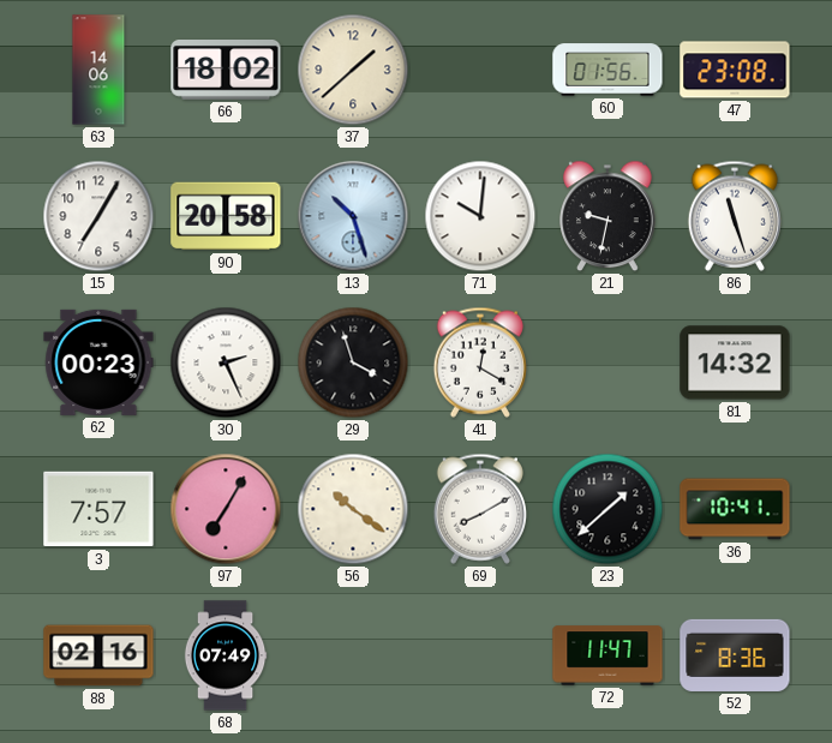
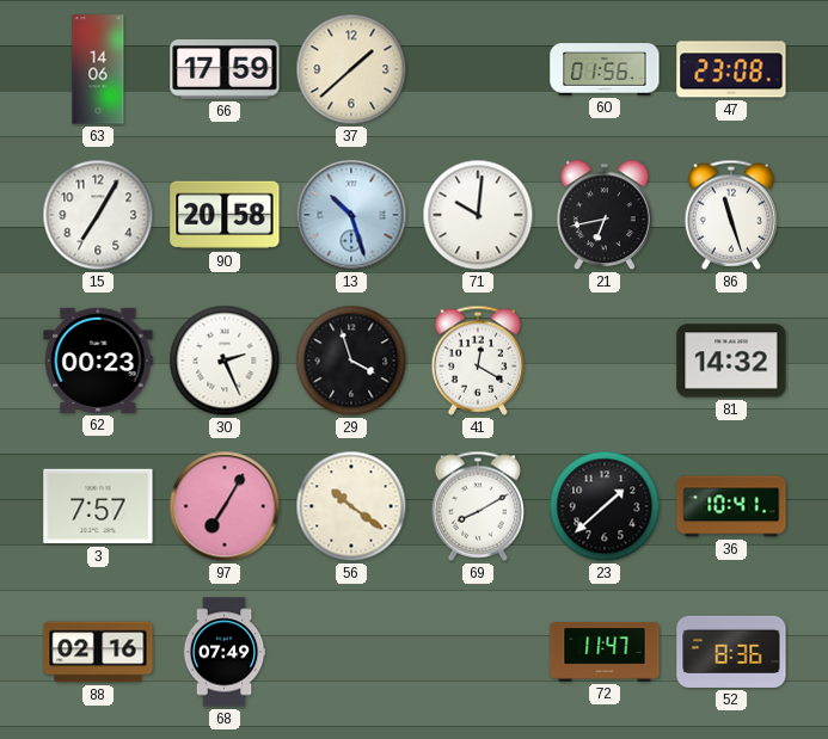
66: 18:02 -> 17:59 (225, 70)
21: 9:32 -> 6:43 (605, 215)
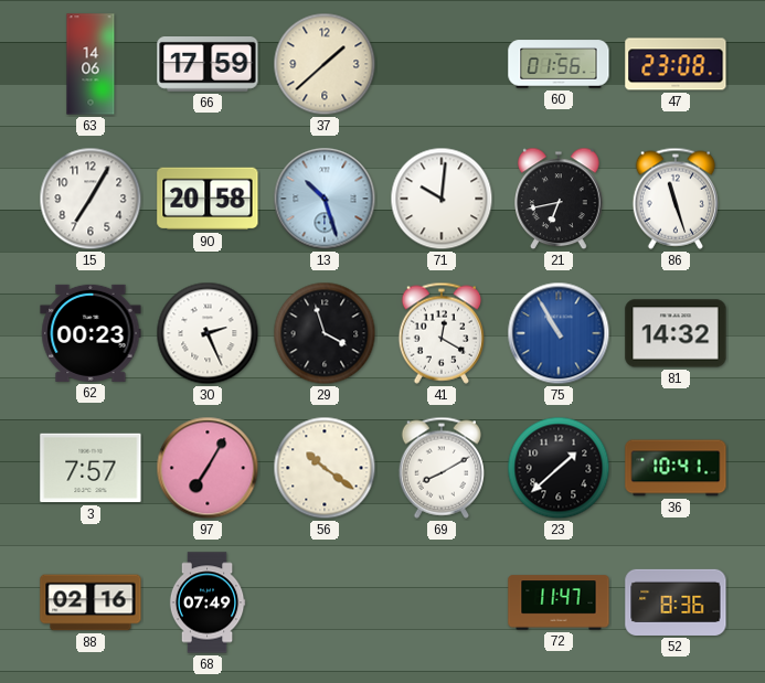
75: none -> 10:55 (559, 333)
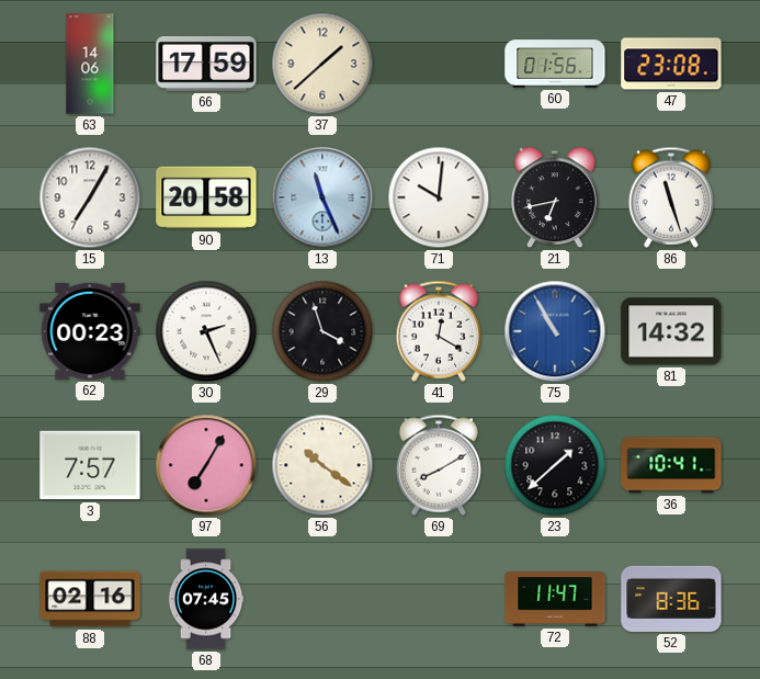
13: 10:27 -> 11:26 (322, 197)
68: 07:49 -> 07:45 (206, 599)
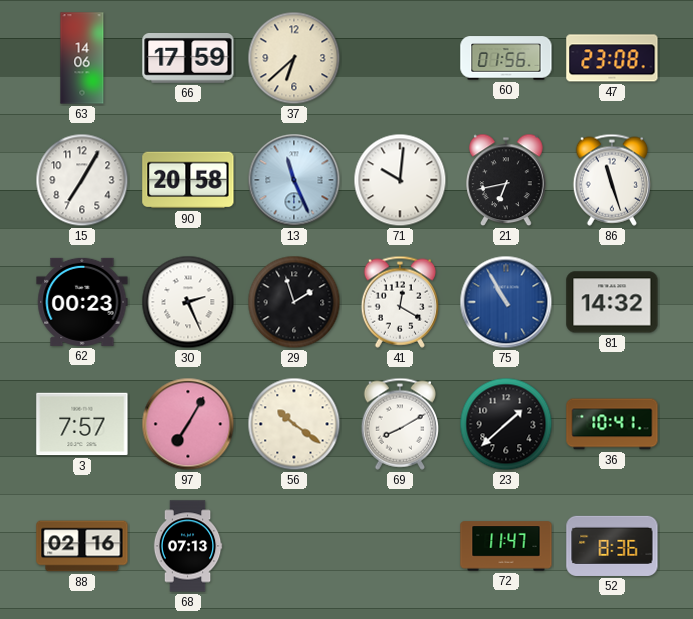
37: 1:38 -> 6:38 (294, 58)
29: 3:57 -> 1:57 (294, 302)
68: 07:45 -> 07:13 (188, 546)
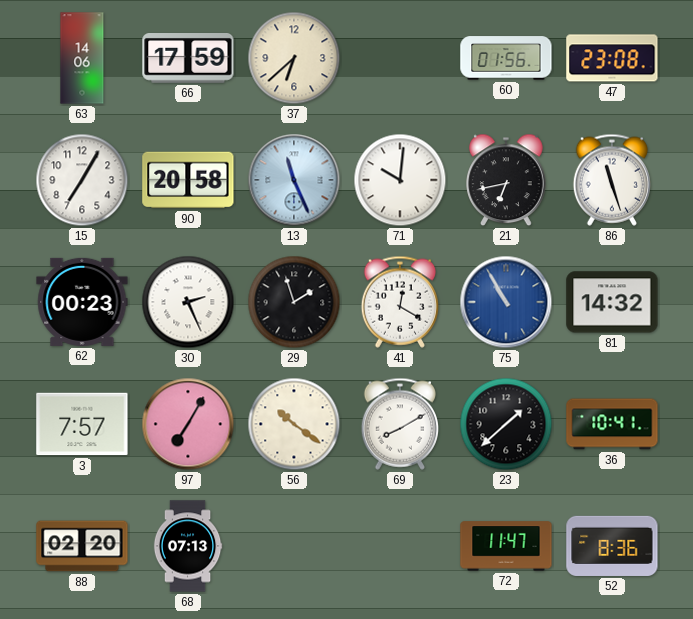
88: 02:16 -> 02:20 (82, 546)
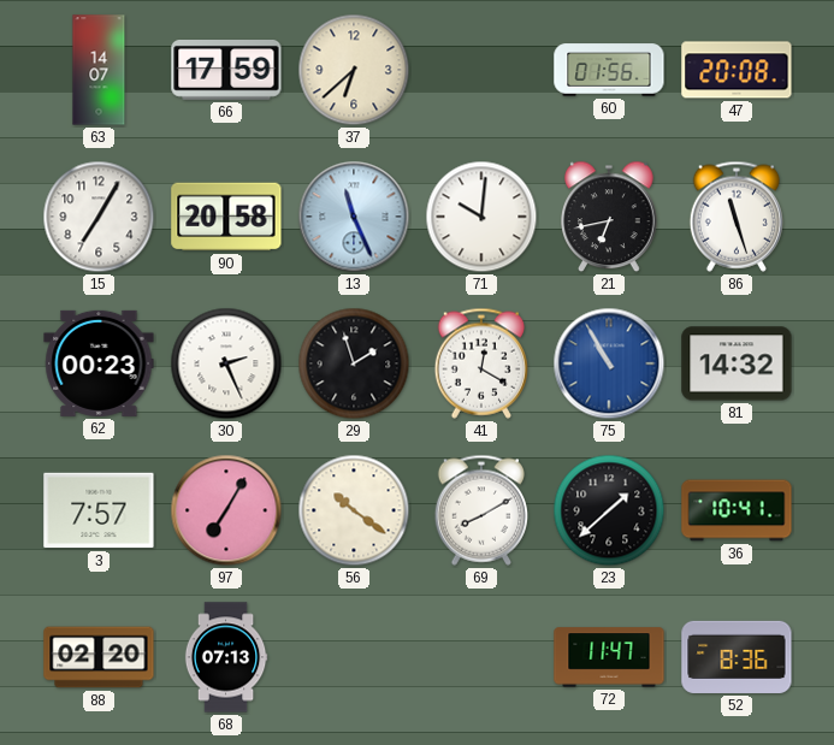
63: 14:06 -> 14:07 (99, 70)
47: 23:08 -> 20:08 (737, 70)
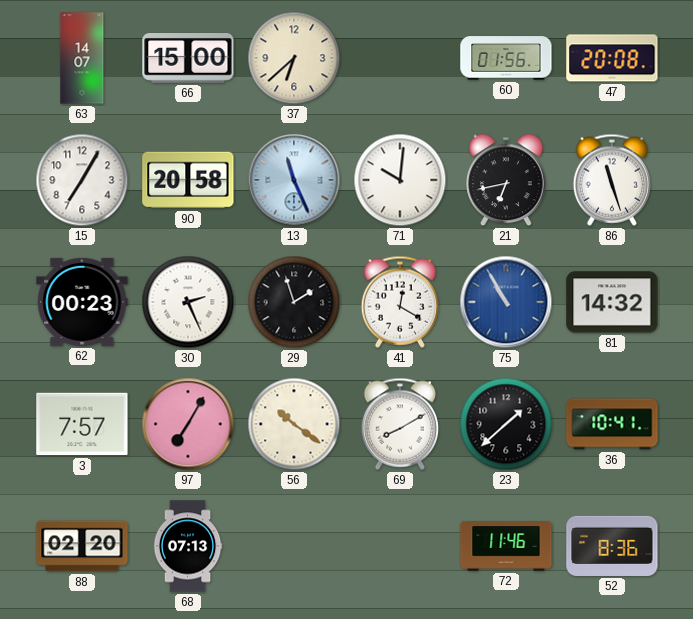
66: 17:59 -> 15:00 (188, 59)
72: 11:47 -> 11:46 (506, 546)
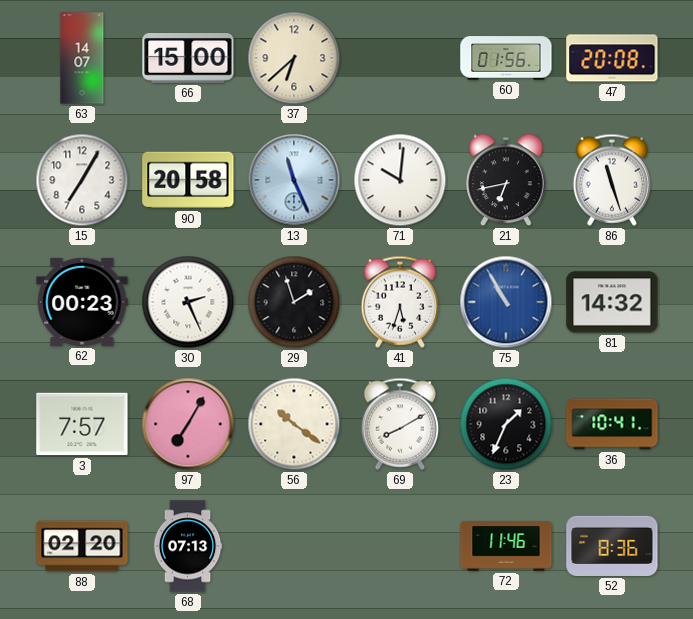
41: 12:20 -> 5:33 (399, 302)
23: 1:38 -> 1:34 (506, 424)
